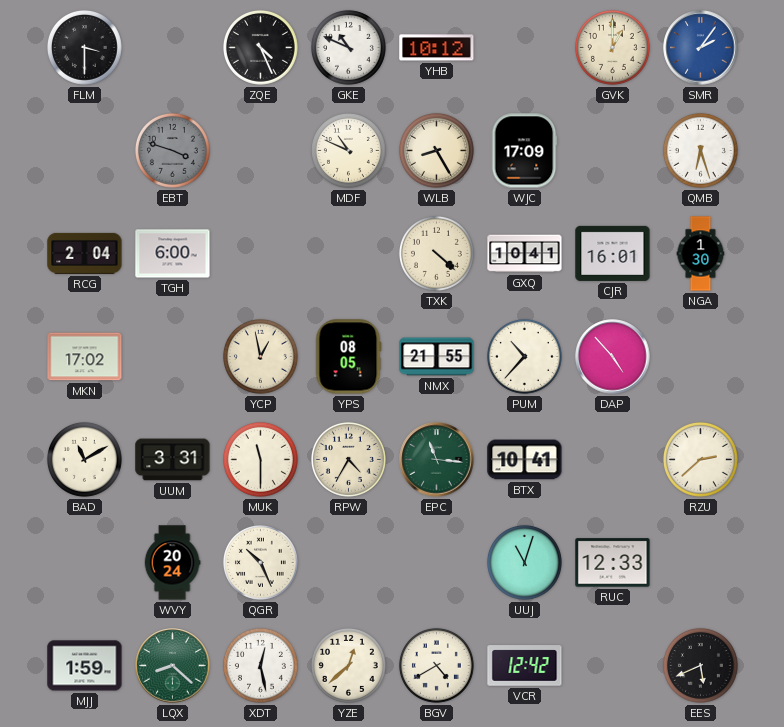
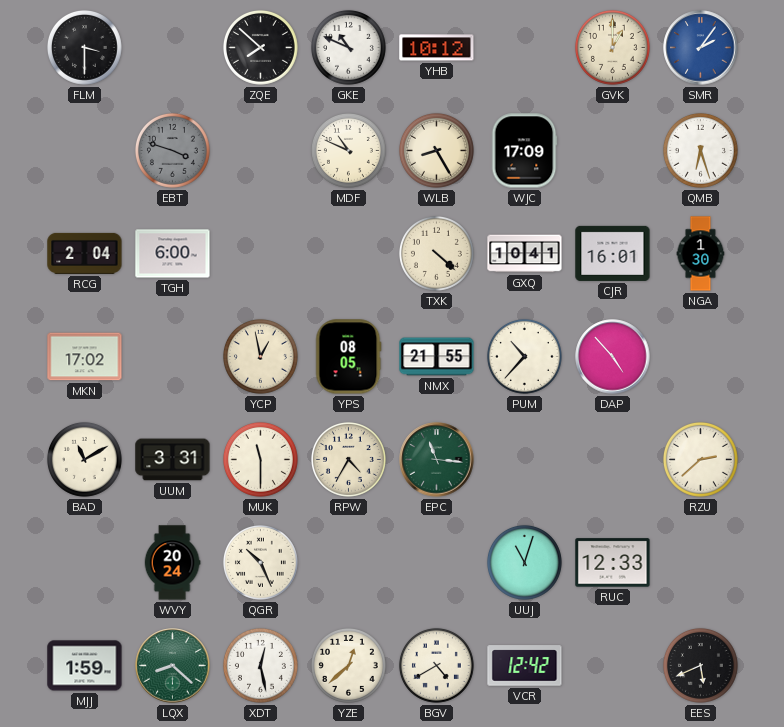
ZQE: 4:26 -> 7:52 (260, 47)
BTX: 10:41 -> none (525, 460)
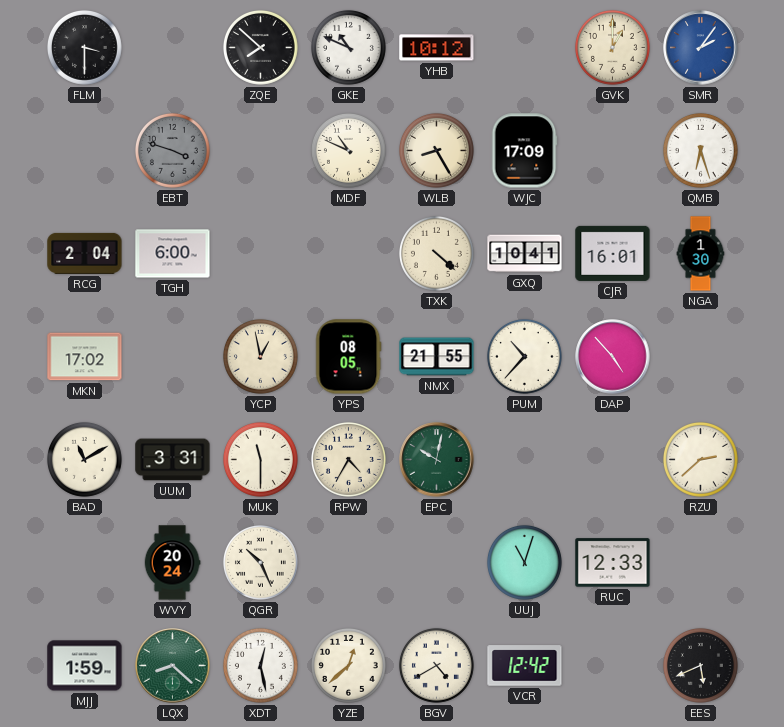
EPC: 11:16 -> 10:02 (437, 460)
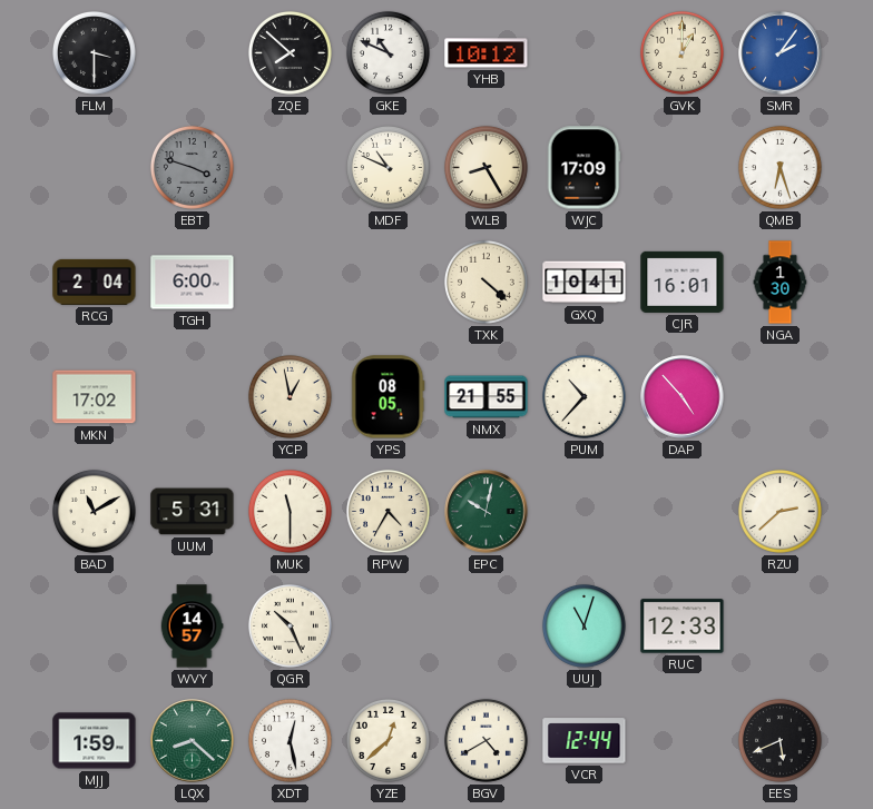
UUM: 3:31 -> 5:31 (193, 512)
WVY: 20:24 -> 14:57 (192, 627)
VCR: 12:42 -> 12:44 (585, 741)
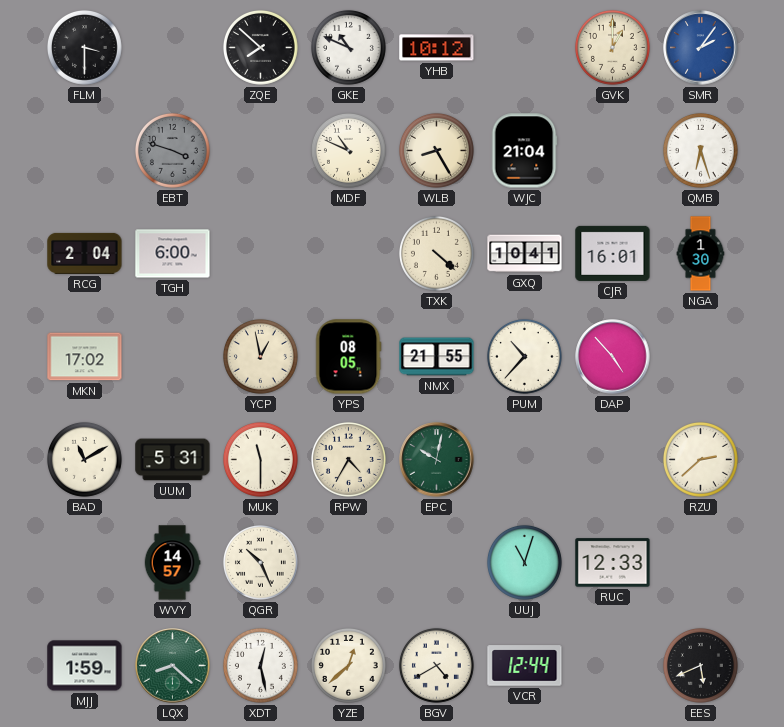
WJC: 17:09 -> 21:04 (524, 151)
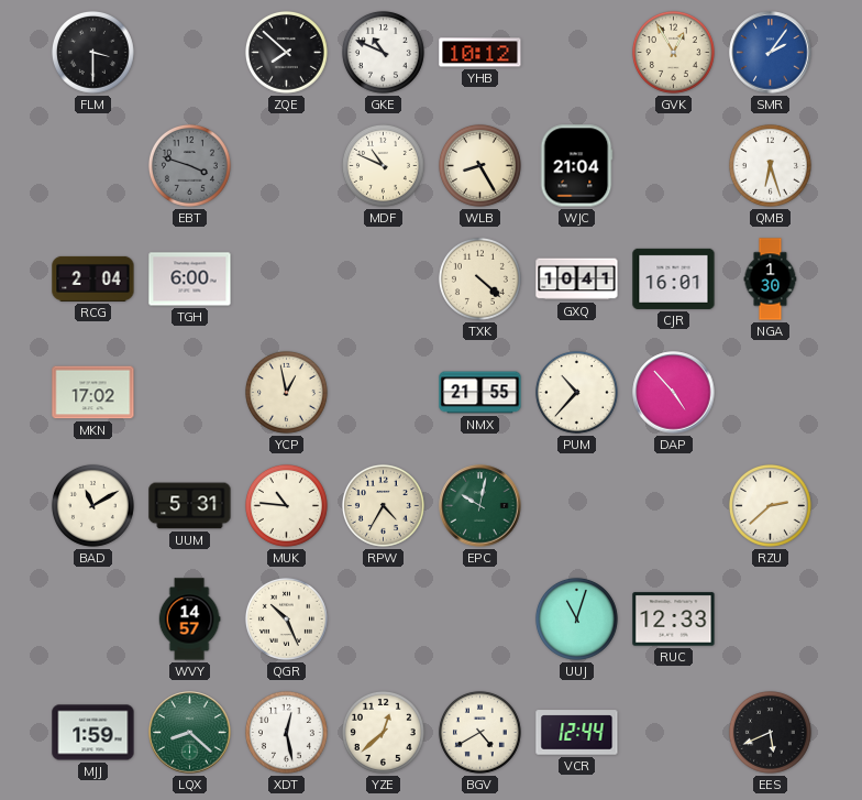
GVK: 1:00 -> 12:55 (673, 52)
YPS: 08:05 -> none (349, 357)
MUK: 11:30 -> 10:46 (286, 505)
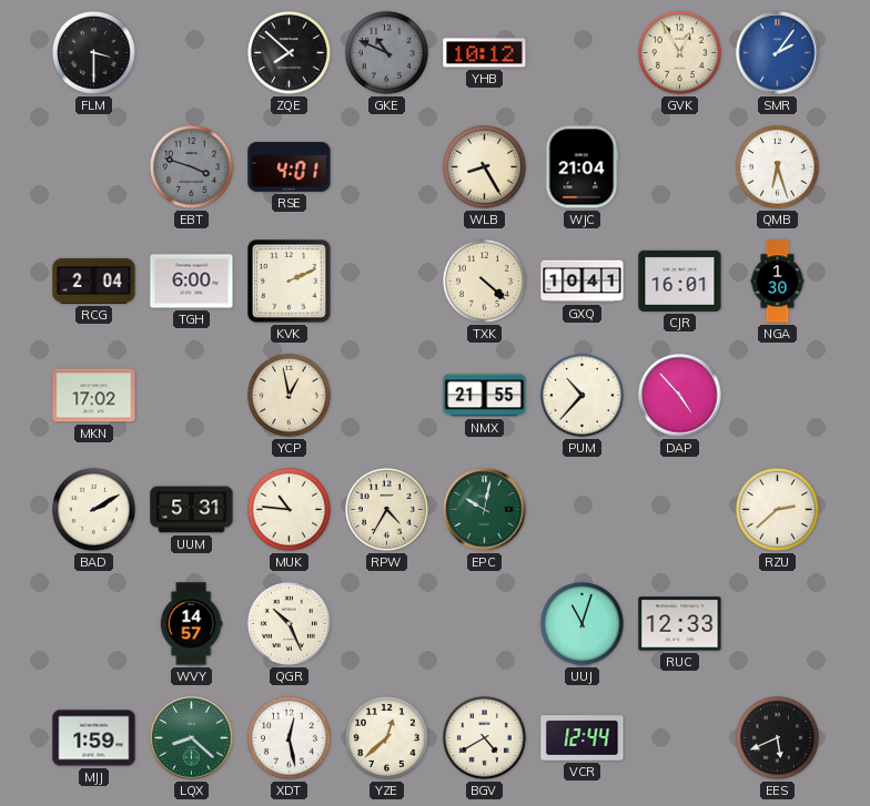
GKE dial: white -> grey (386, 52)
RSE: none -> 4:01 (290, 167)
MDF: 10:49 -> none (383, 165)
KVK: none -> 2:11 (290, 282)
BAD: 11:10 -> 2:10 (93, 509)
